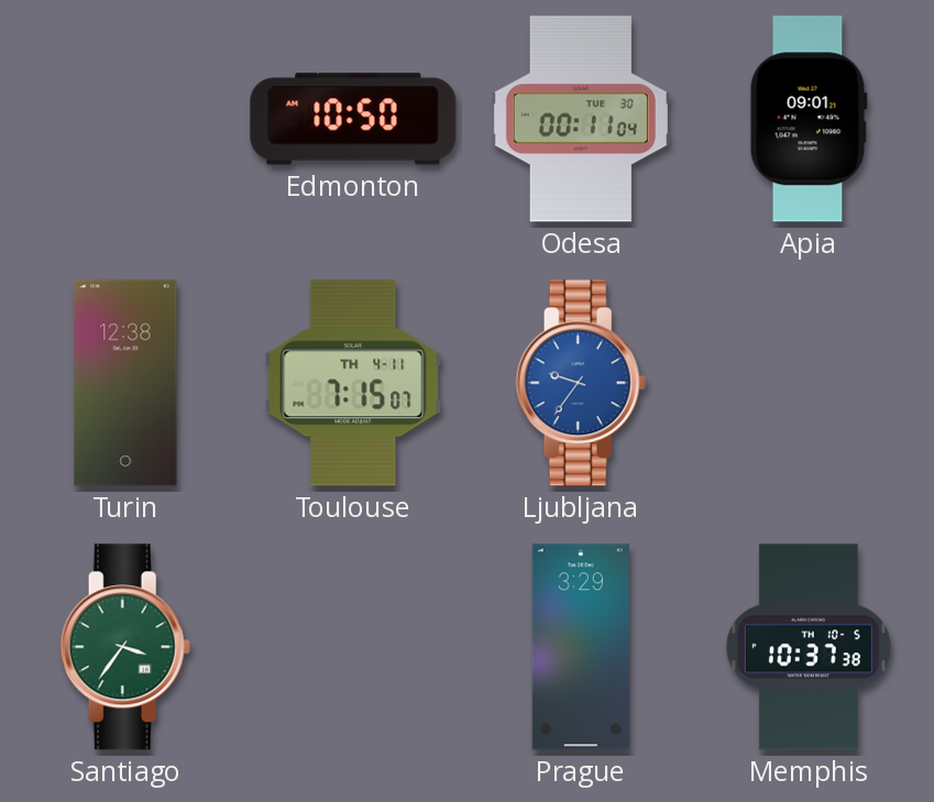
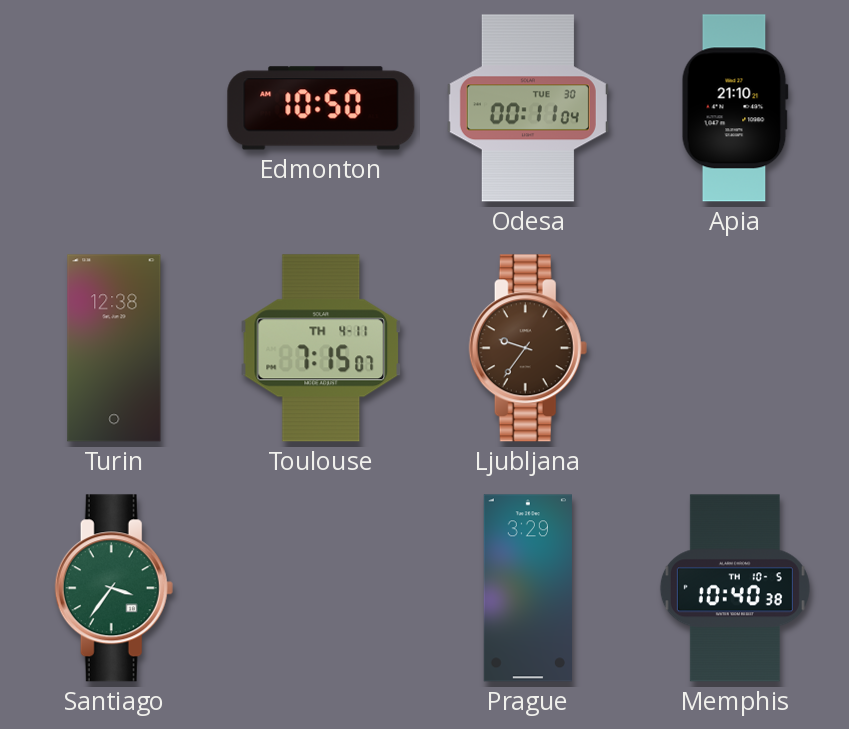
Apia: 09:01 -> 21:10 (735, 108)
Ljubljana dial: blue -> brown (528, 348)
Memphis: 10:37 -> 10:40 (735, 588)
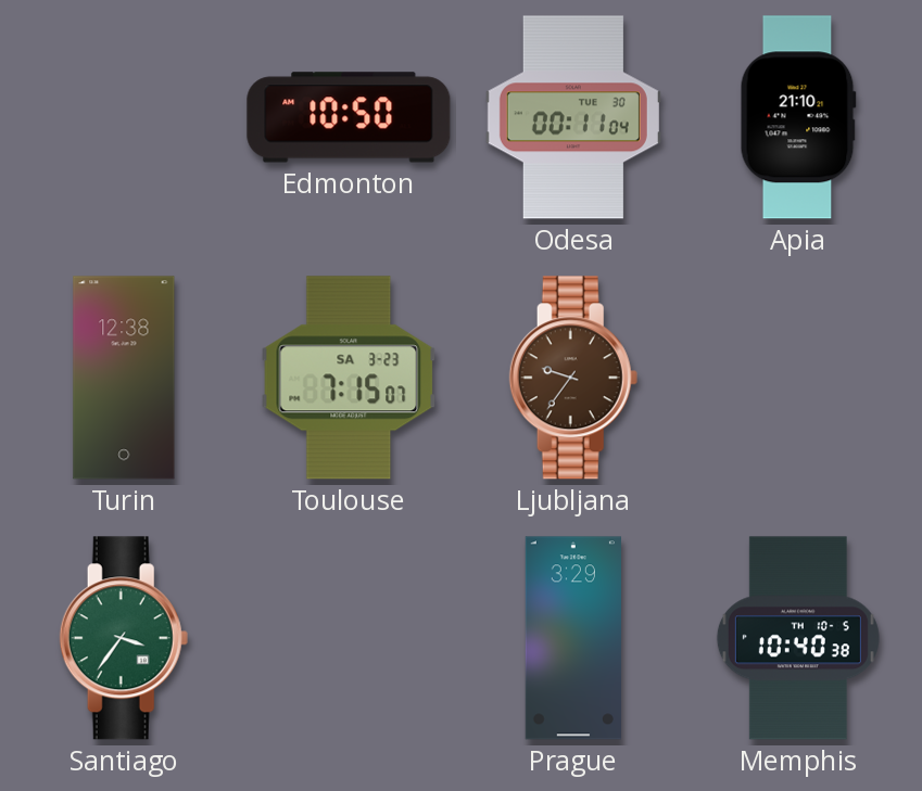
Toulouse date: TH 4-11 -> SA 3-23 (349, 378)
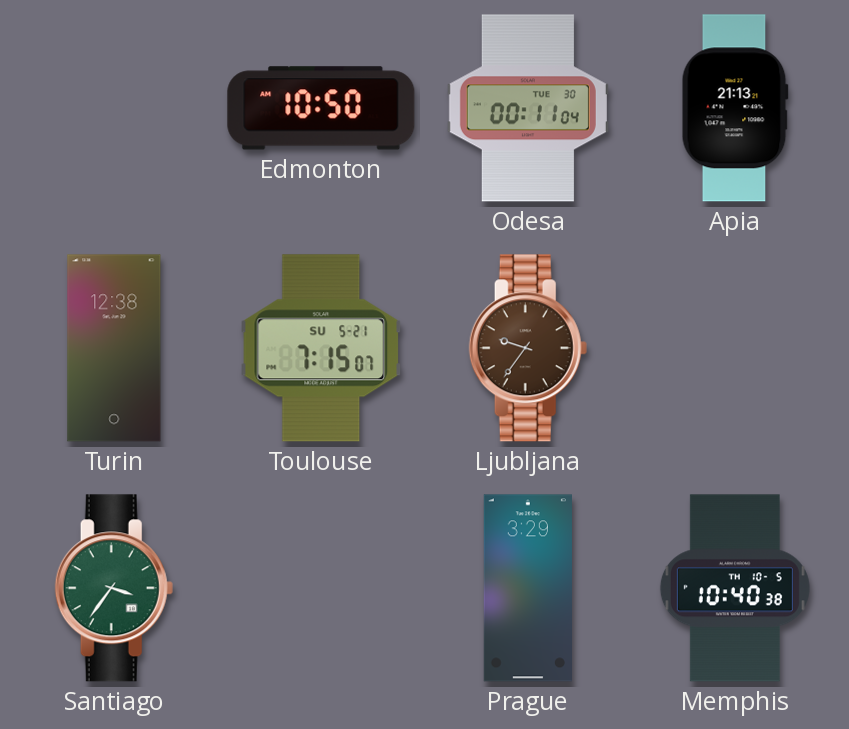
Apia: 21:10 -> 21:13 (735, 108)
Toulouse date: SA 3-23 -> SU 5-21 (321, 348)
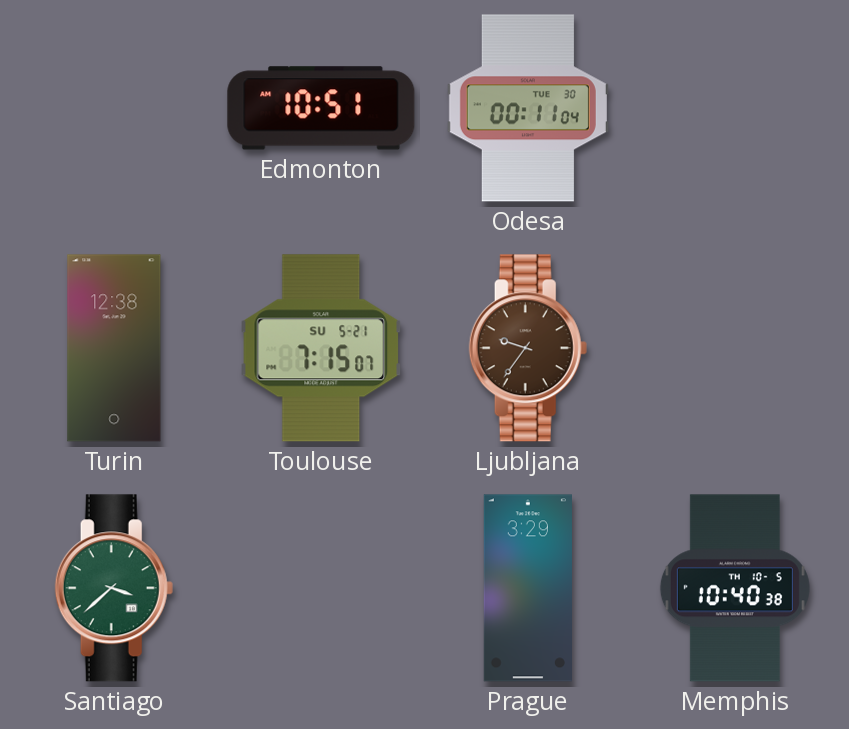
Edmonton: 10:50 -> 10:51 (321, 108)
Apia: 21:13 -> none (735, 108)
Santiago: 3:36 -> 3:38 (114, 588)
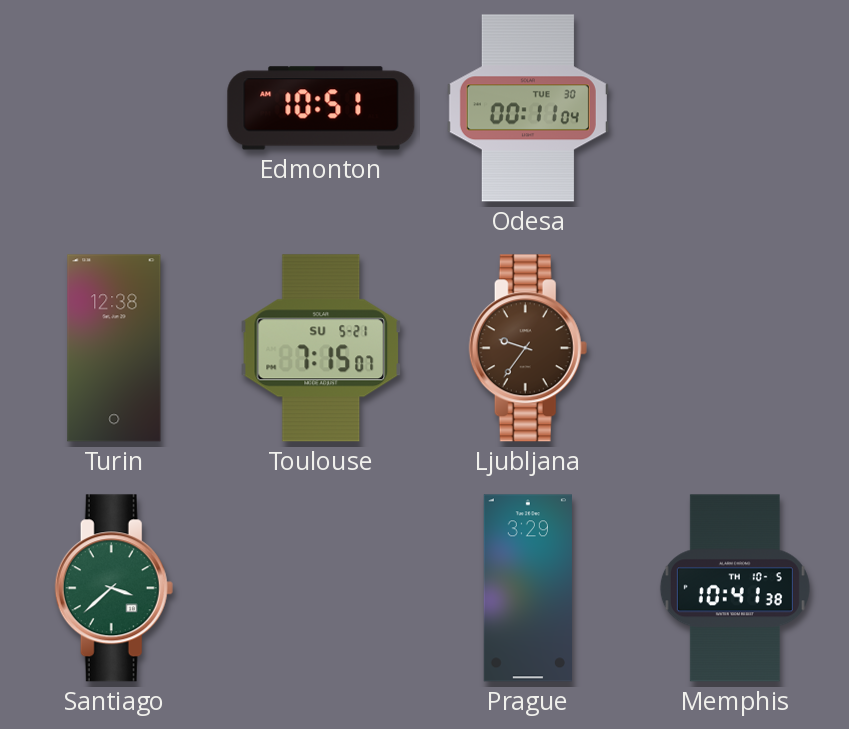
Memphis: 10:40 -> 10:41 (735, 588)
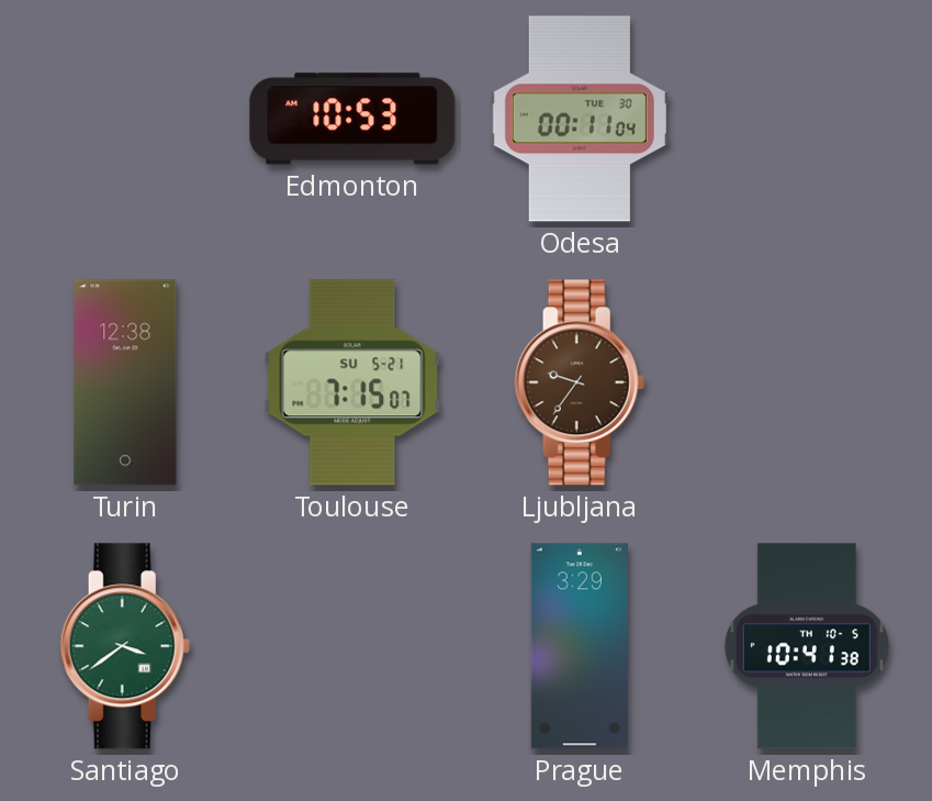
Edmonton: 10:51 -> 10:53 (352, 119)
Santiago: 3:38 -> 3:39 (125, 646)
